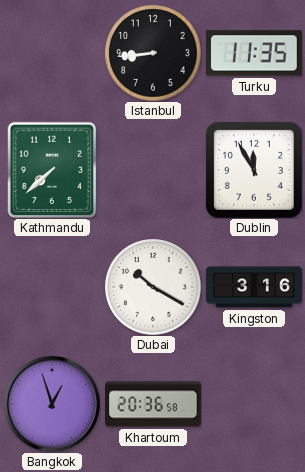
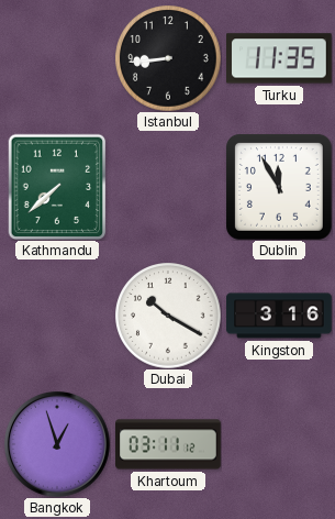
Khartoum: 20:36 -> 03:11 (168, 444)
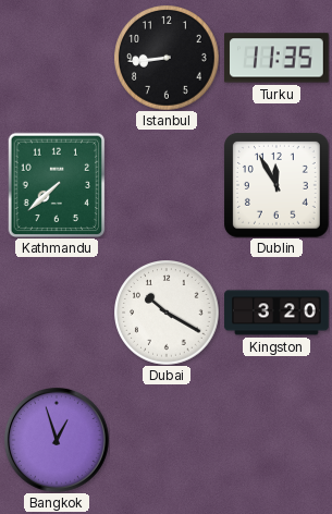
Kingston: 3:16 -> 3:20 (276, 313)
Khartoum: 03:11 -> none (168, 444)
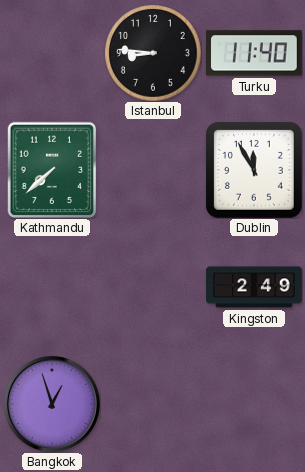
Istanbul: 8:44 -> 8:46 (153, 53)
Turku: 11:35 -> 11:40 (255, 53)
Dubai: 10:20 -> none (167, 313)
Kingston: 3:20 -> 2:49 (254, 287)
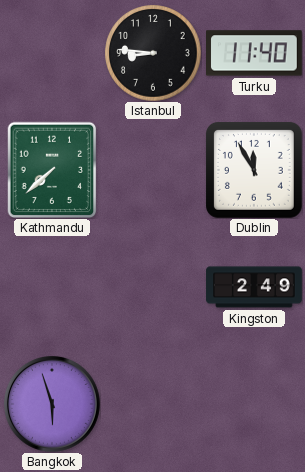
Bangkok: 12:57 -> 5:57 (52, 404)
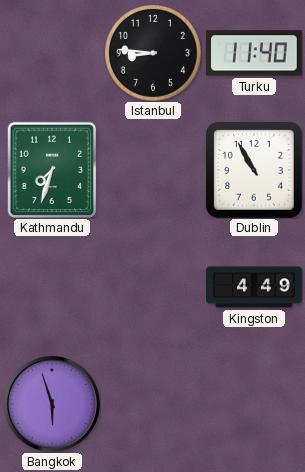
Kathmandu: 7:38 -> 7:33 (52, 170)
Dublin: 11:55 -> 10:55 (254, 170)
Kingston: 2:49 -> 4:49 (254, 287)
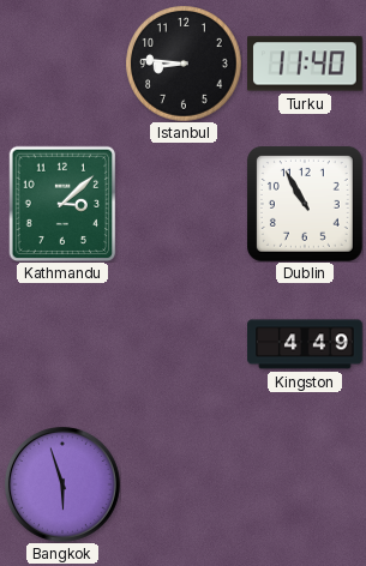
Kathmandu: 7:33 -> 3:08 (62, 204)
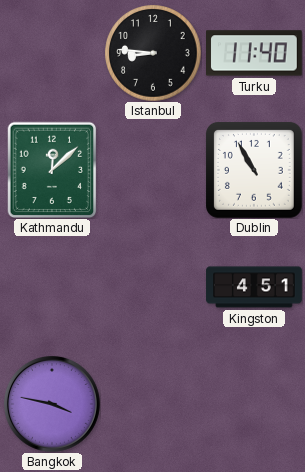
Kathmandu: 3:08 -> 12:08 (52, 170)
Kingston: 4:49 -> 4:51 (254, 287)
Bangkok: 5:57 -> 3:47 (52, 404)
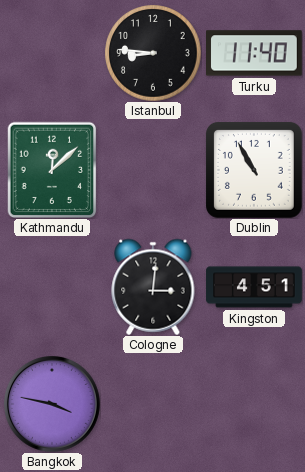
Cologne: none -> 3:01 (153, 287)
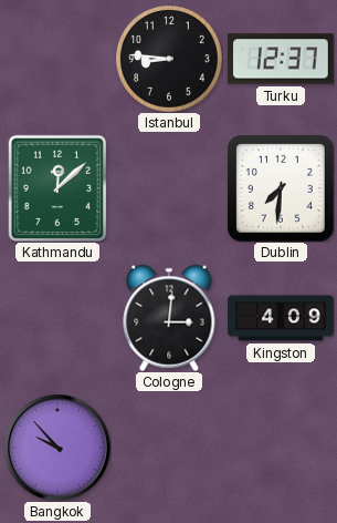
Turku: 11:40 -> 12:37 (282, 59)
Dublin: 10:55 -> 7:31 (281, 188)
Kingston: 4:51 -> 4:09 (281, 318)
Bangkok: 3:47 -> 9:53 (57, 448)
